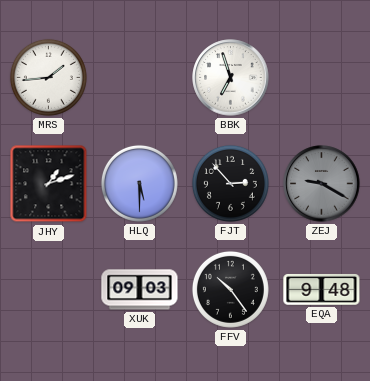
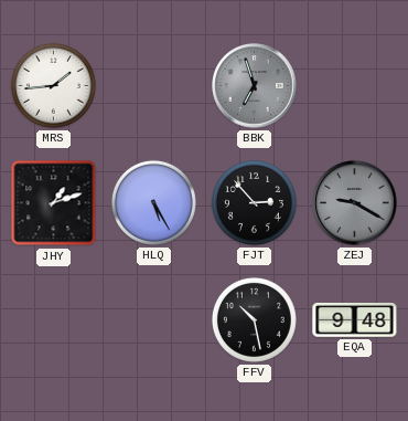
BBK dial: white -> grey (255, 86)
HLQ: 5:30 -> 5:25 (153, 202)
XUK: 09:03 -> none (140, 290)
FFV: 10:24 -> 10:28 (254, 319)
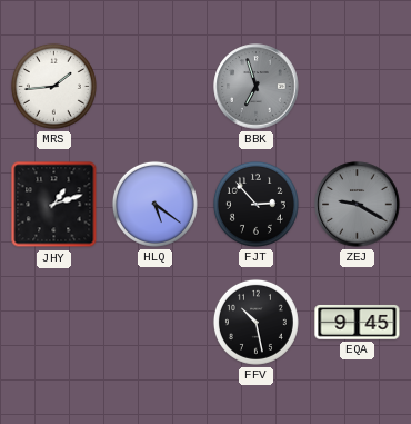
HLQ: 5:25 -> 5:21 (154, 204)
EQA: 9:48 -> 9:45 (358, 323)
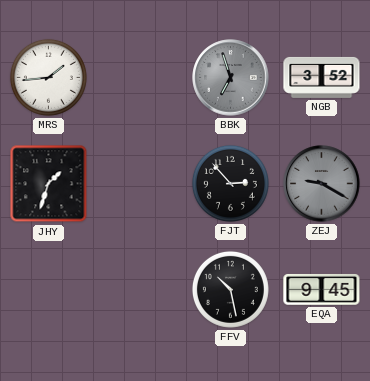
NGB: none -> 3:52 (322, 77)
JHY: 1:12 -> 1:33 (49, 184)
HLQ: 5:21 -> none (154, 204)
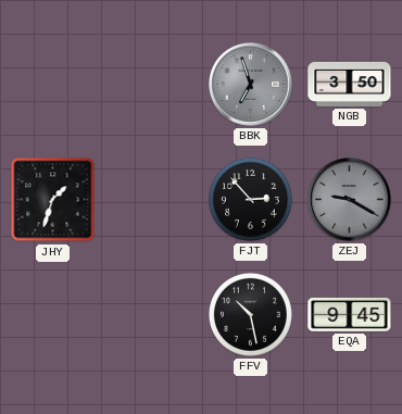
MRS: 1:44 -> none (48, 77)
NGB: 3:52 -> 3:50 (350, 84)
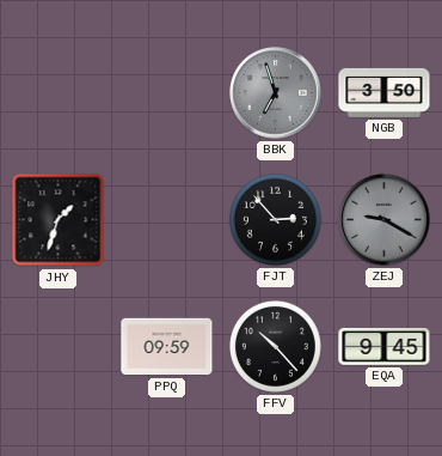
PPQ: none -> 09:59 (167, 347)
FFV: 10:28 -> 10:23 (275, 346)
